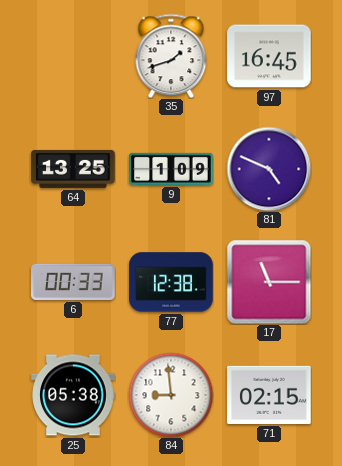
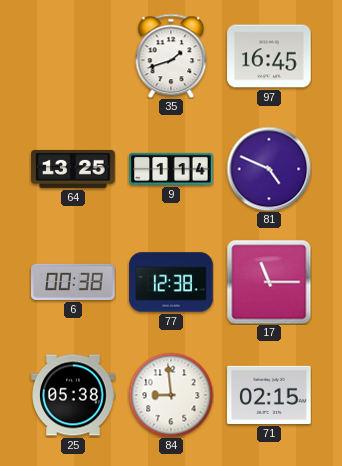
9: 1:09 -> 1:14 (171, 169)
6: 00:33 -> 00:38 (73, 282)
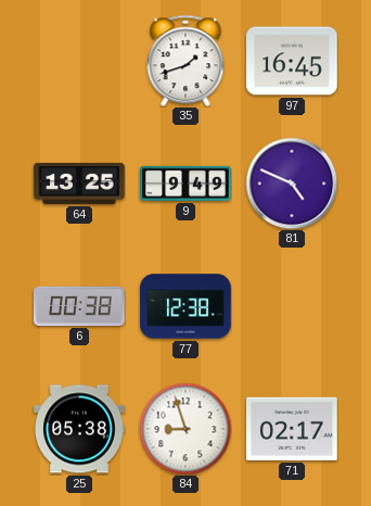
9: 1:14 -> 9:49 (185, 184)
17: 11:15 -> none (269, 282)
84: 8:59 -> 8:57 (185, 429)
71: 02:15 -> 02:17 (292, 429)
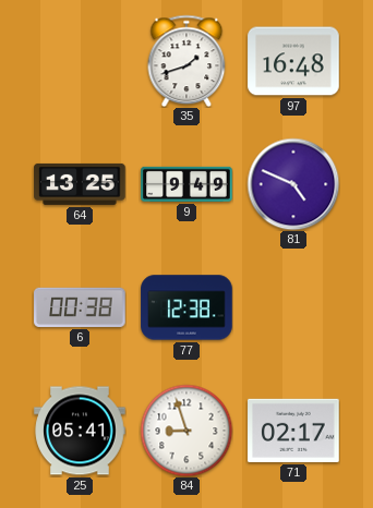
97: 16:45 -> 16:48 (293, 61)
25: 05:38 -> 05:41 (80, 431)
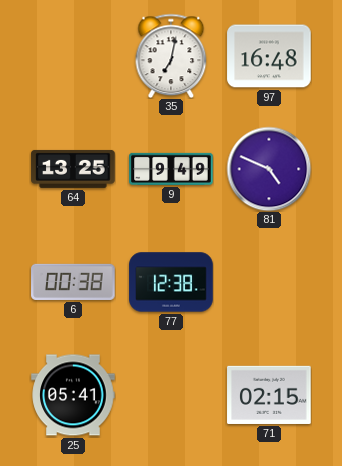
35: 1:42 -> 7:02 (171, 56)
84: 8:57 -> none (186, 431)
71: 02:17 -> 02:15 (269, 395)
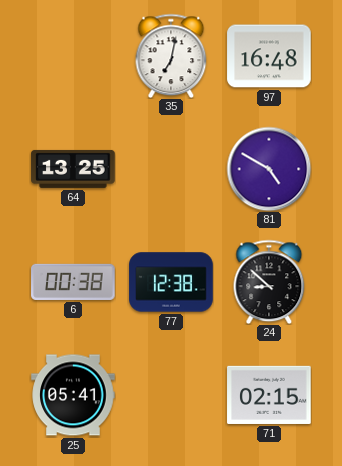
9: 9:49 -> none (171, 169)
81: 4:49 -> 4:50 (269, 169)
24: none -> 8:52 (269, 282)
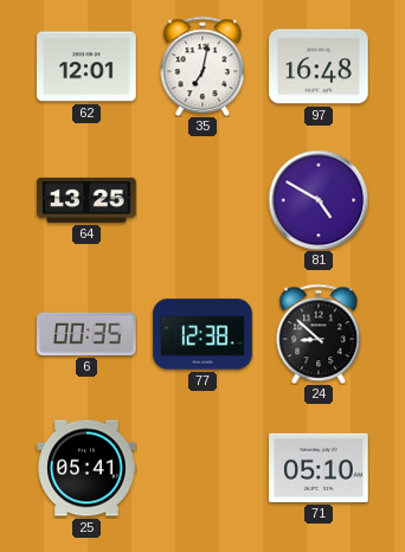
62: none -> 12:01 (86, 66)
6: 00:38 -> 00:35 (86, 334)
71: 02:15 -> 05:10 (319, 468)
